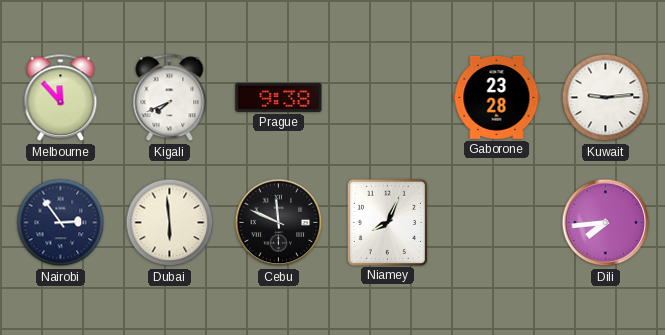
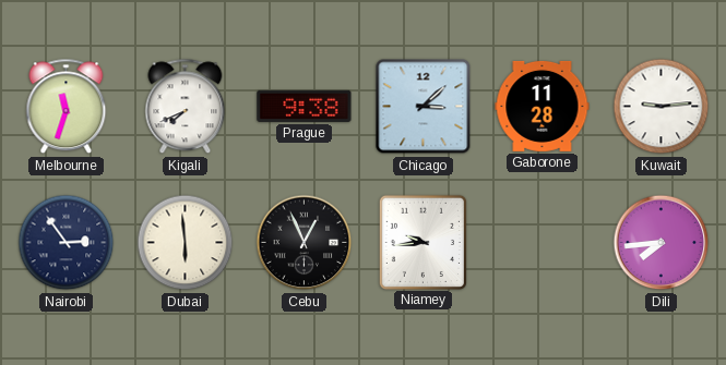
Melbourne: 11:53 -> 11:33 (67, 107)
Chicago: none -> 3:08 (424, 107)
Gaborone: 23:28 -> 11:28 (543, 106)
Cebu: 11:49 -> 12:56 (305, 243)
Niamey: 8:04 -> 9:44 (422, 242)
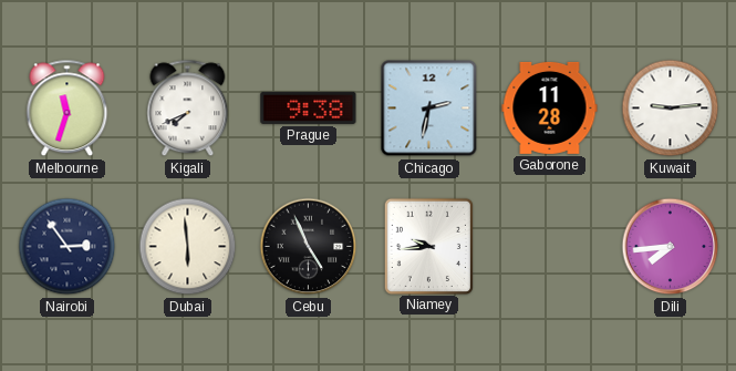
Chicago: 3:08 -> 2:32 (429, 109)
Cebu: 12:56 -> 4:56 (309, 247)
